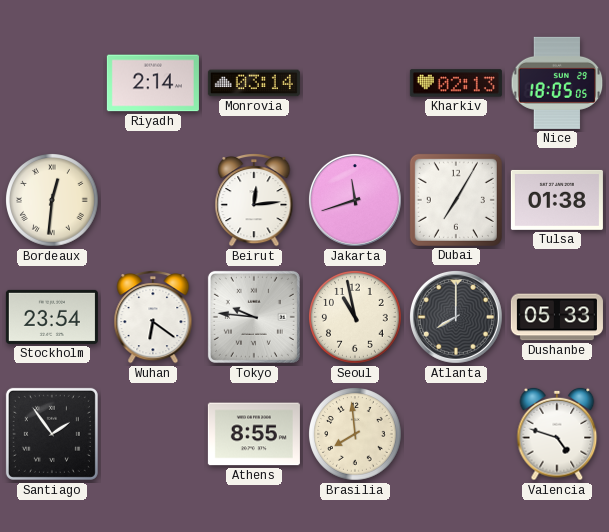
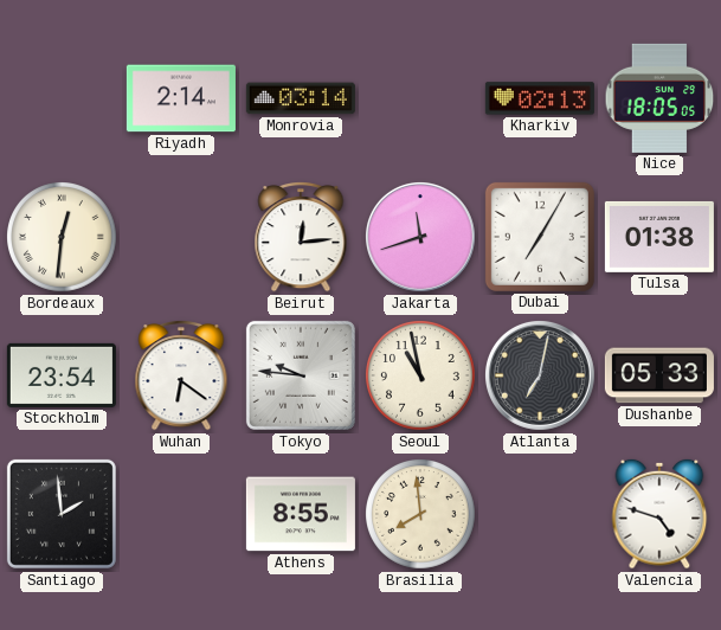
Atlanta: 8:00 -> 7:02 (540, 375)
Santiago: 1:54 -> 1:59 (62, 514)
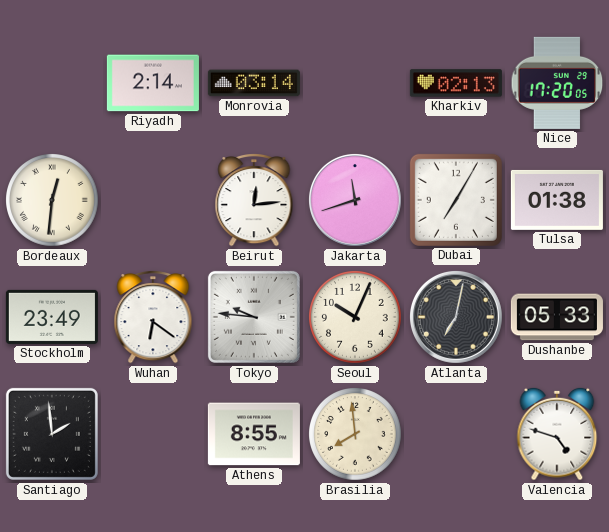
Nice: 18:05 -> 17:20 (557, 83)
Stockholm: 23:54 -> 23:49 (52, 317)
Seoul: 10:58 -> 10:04 (356, 318)
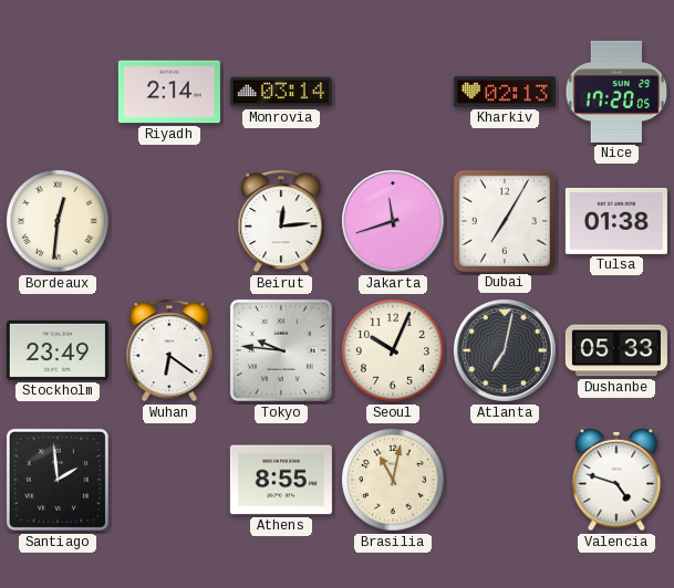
Brasilia: 7:59 -> 11:02 (394, 481)
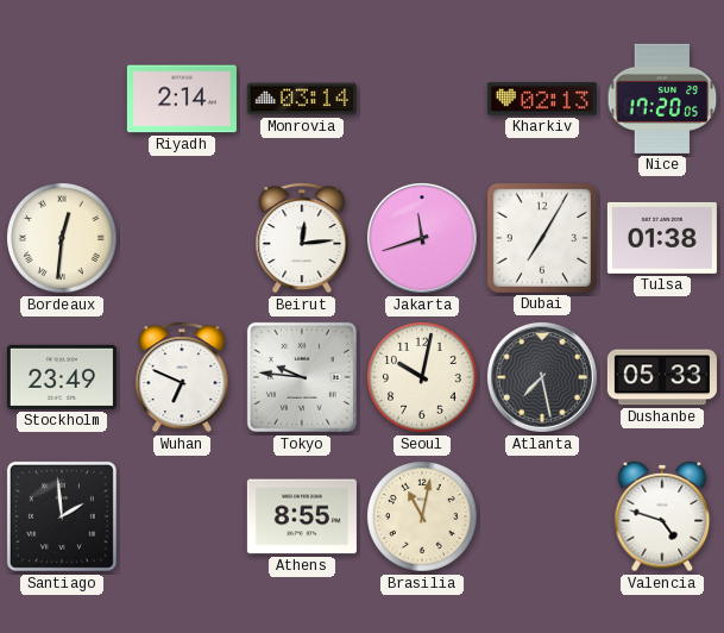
Wuhan: 6:21 -> 6:49 (182, 378)
Seoul: 10:04 -> 10:02 (423, 378)
Atlanta: 7:02 -> 7:28 (542, 377)
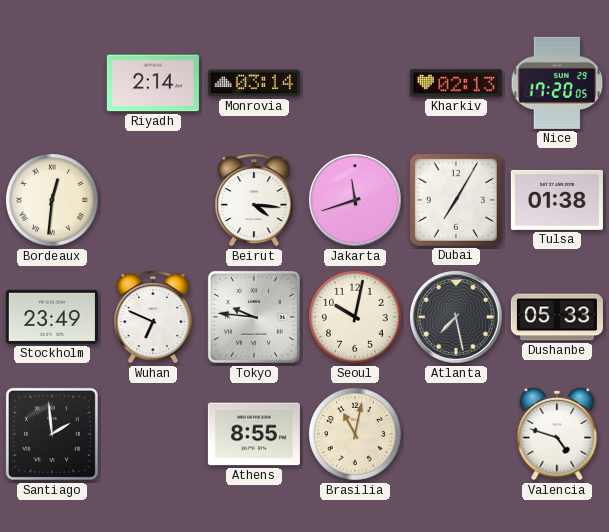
Beirut: 12:14 -> 4:16 (254, 201)
